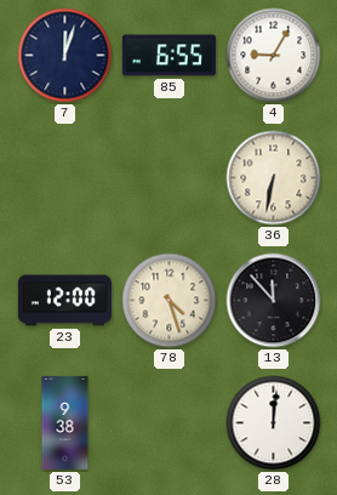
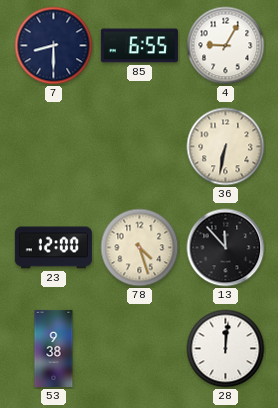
7: 12:03 -> 8:30 (54, 46)
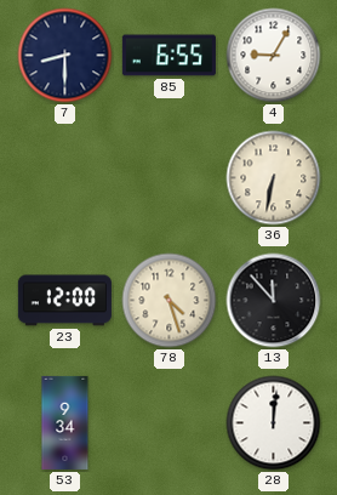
53: 9:38 -> 9:34 (65, 422)
